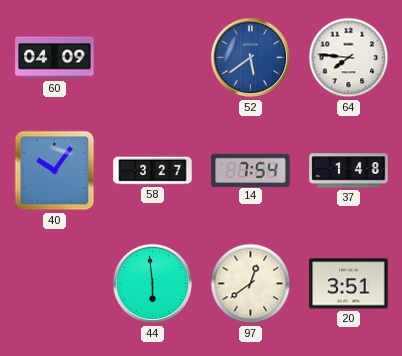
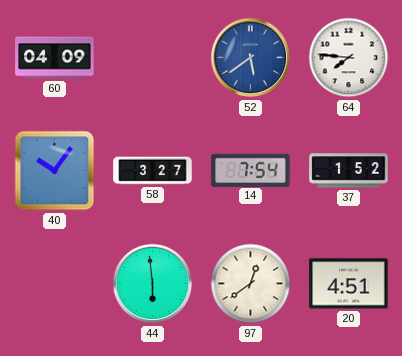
37: 1:48 -> 1:52 (349, 171)
20: 3:51 -> 4:51 (349, 284)
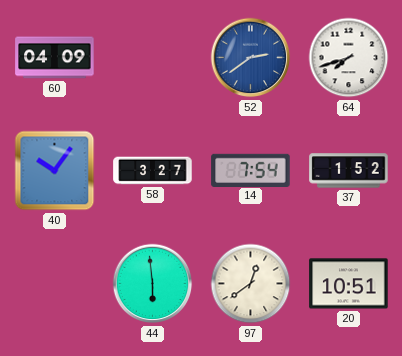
52: 5:39 -> 2:39 (251, 58)
64: 7:46 -> 7:42 (349, 58)
20: 4:51 -> 10:51 (349, 284)
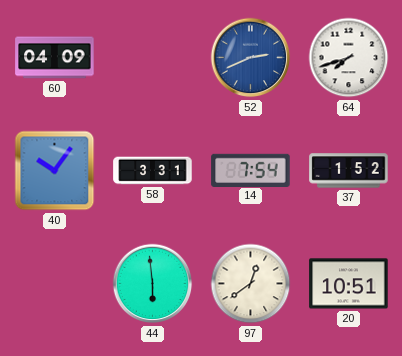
52: 2:39 -> 2:41 (251, 58)
58: 3:27 -> 3:31 (153, 171)
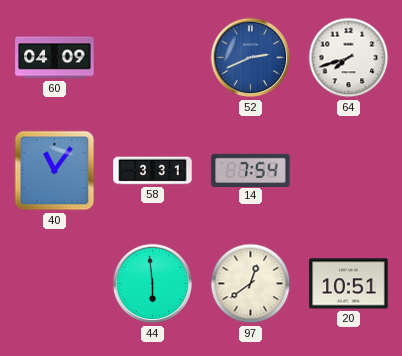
40: 10:06 -> 11:06 (55, 171)
37: 1:52 -> none (349, 171)
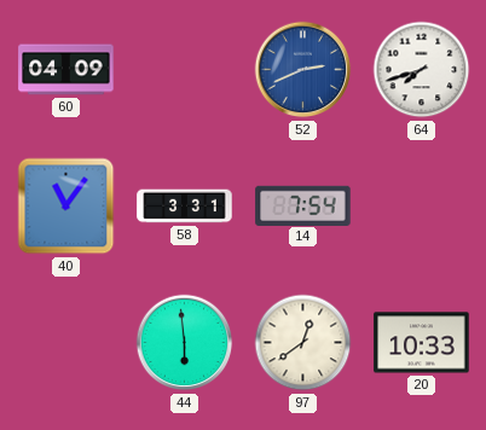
20: 10:51 -> 10:33 (422, 343)
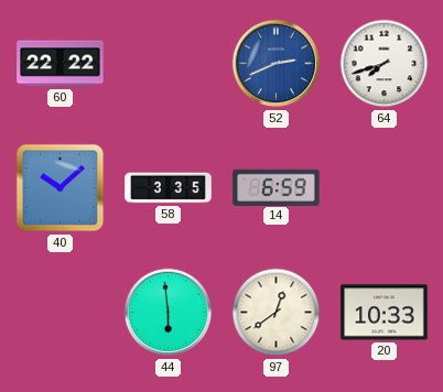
60: 04:09 -> 22:22 (61, 64)
40: 11:06 -> 10:08 (61, 188)
58: 3:31 -> 3:35 (169, 188)
14: 7:54 -> 6:59 (277, 187)
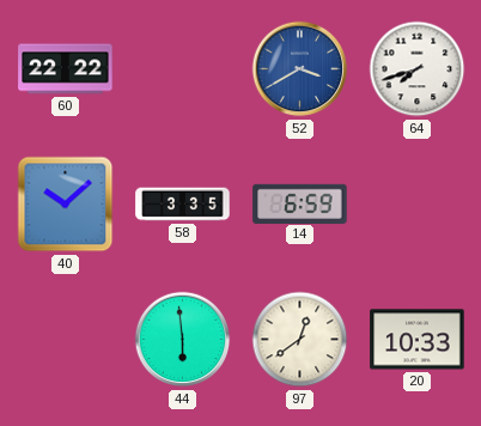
52: 2:41 -> 3:40 (300, 69)
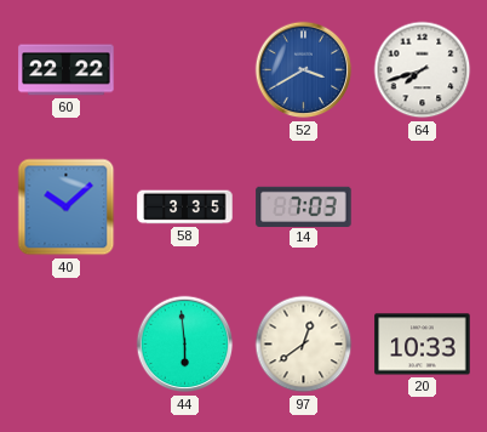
14: 6:59 -> 7:03 (304, 206)
